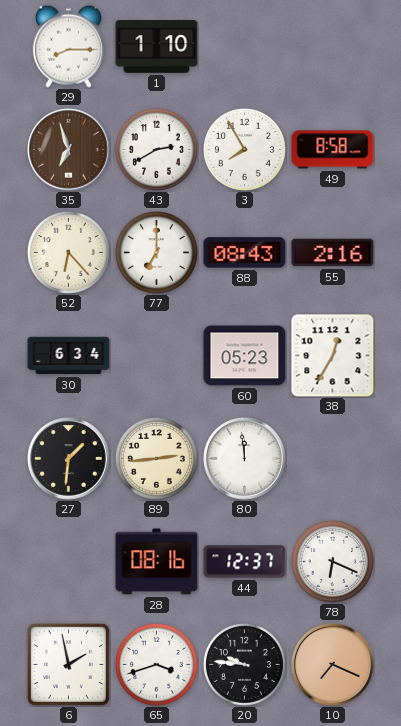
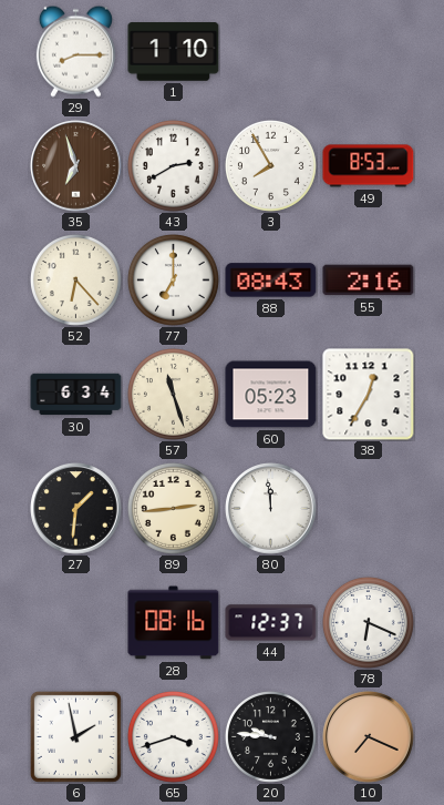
49: 8:58 -> 8:53 (369, 166)
57: none -> 11:27 (173, 394)
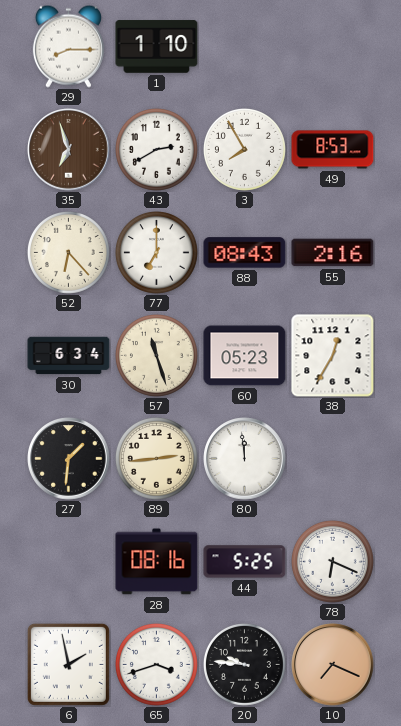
44: 12:37 -> 5:25 (245, 562)
